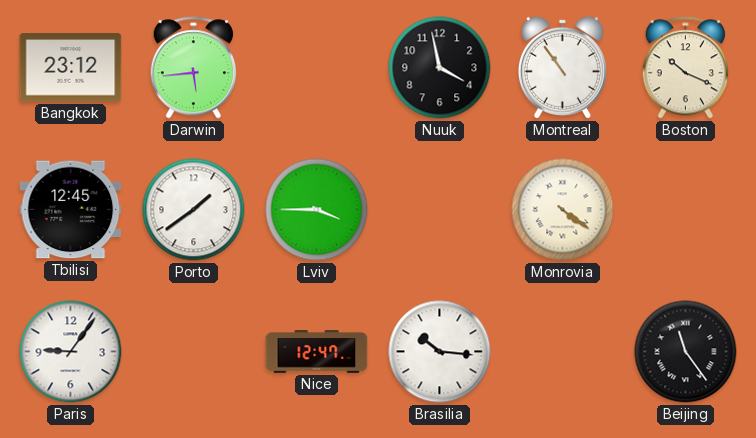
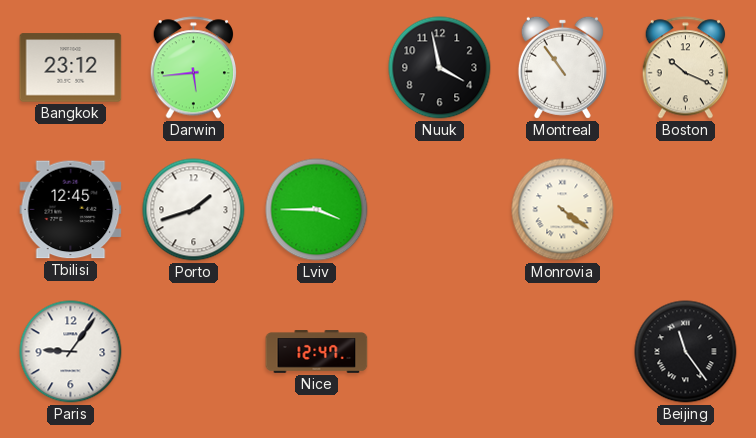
Porto: 1:39 -> 1:42 (194, 210)
Brasilia: 10:16 -> none (440, 352)
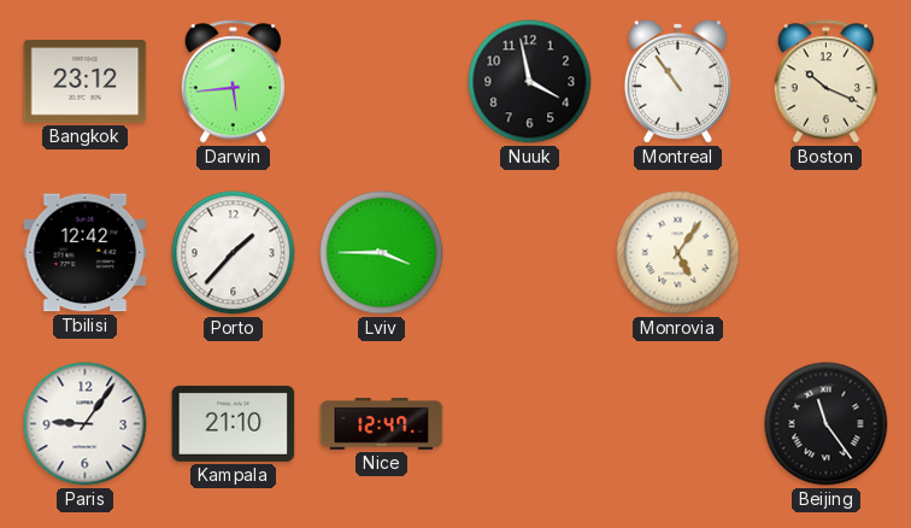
Tbilisi: 12:45 -> 12:42 (86, 253)
Porto: 1:42 -> 1:37 (234, 253)
Monrovia: 4:21 -> 5:06 (678, 253)
Kampala: none -> 21:10 (234, 423)
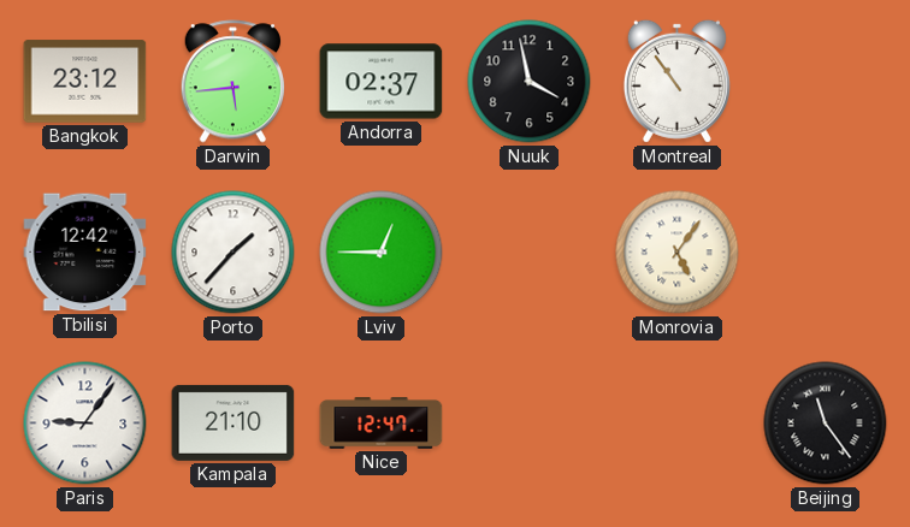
Andorra: none -> 02:37 (382, 82)
Boston: 10:19 -> none (825, 82)
Lviv: 3:45 -> 12:45 (382, 253)
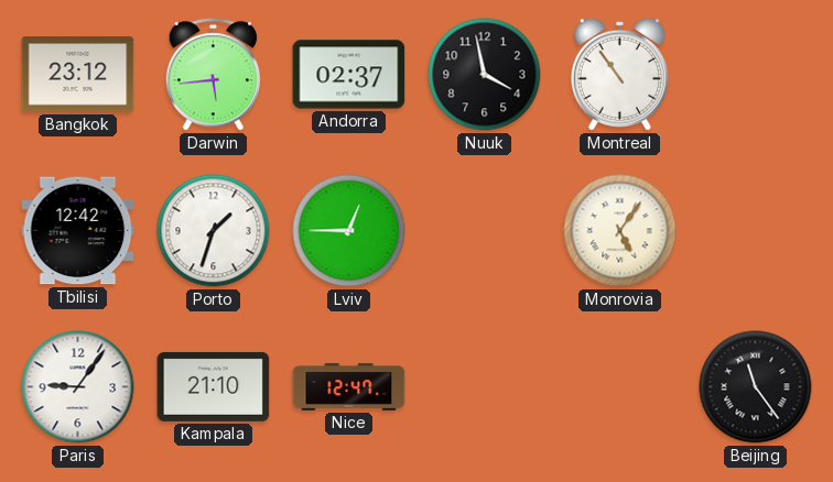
Porto: 1:37 -> 1:33 (214, 231)
